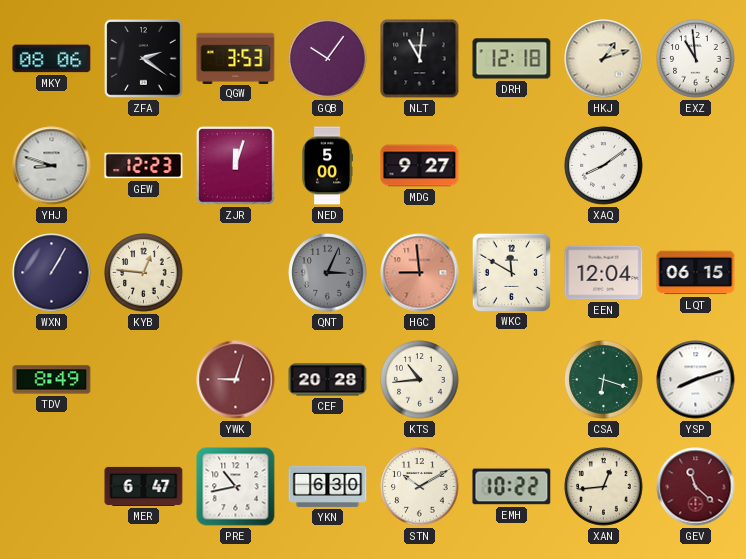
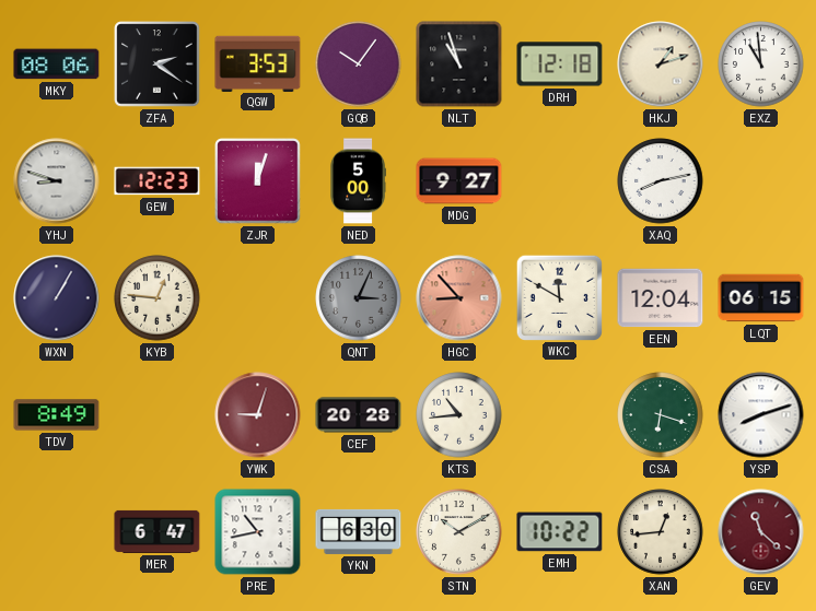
NLT: 11:01 -> 10:57 (459, 64)
XAQ: 8:09 -> 8:13 (661, 181)
HGC: 8:59 -> 8:53 (459, 298)
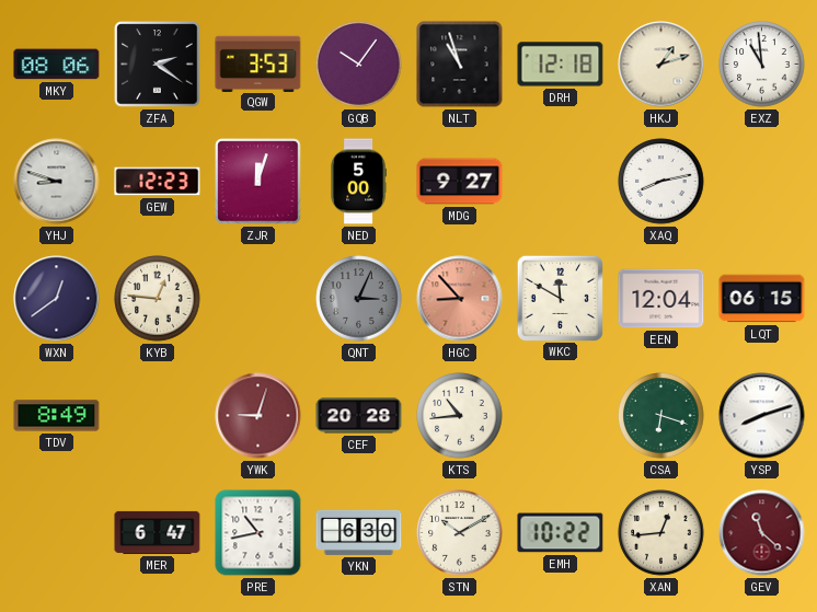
WXN: 1:05 -> 12:39 (57, 299)
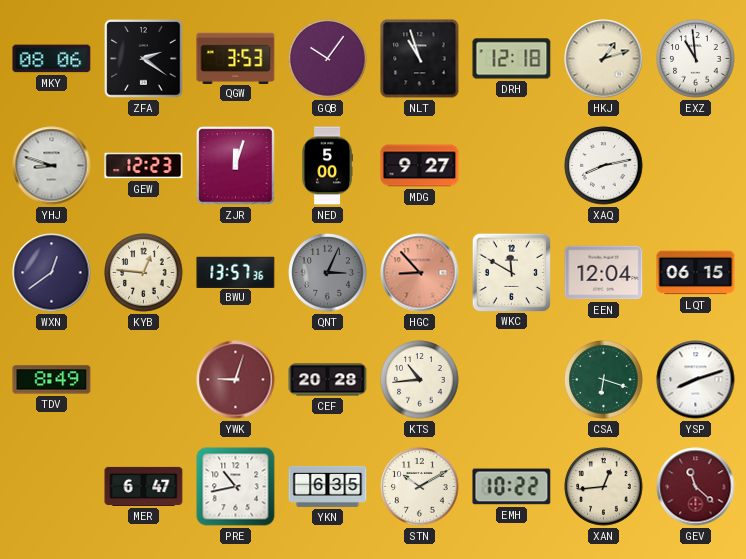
BWU: none -> 13:57 (236, 272)
YKN: 6:30 -> 6:35 (328, 486)
